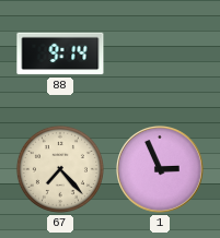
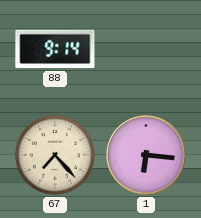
1: 2:56 -> 6:16 (147, 156)
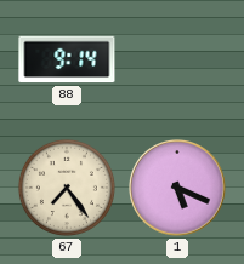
67: 7:23 -> 7:24 (67, 188)
1: 6:16 -> 5:19 (178, 189)
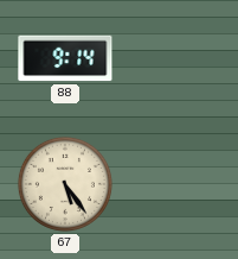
67: 7:24 -> 5:24 (65, 184)
1: 5:19 -> none (178, 189)
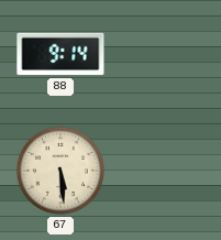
67: 5:24 -> 5:29 (60, 171)
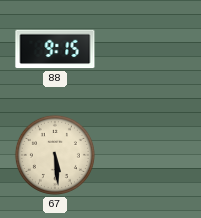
88: 9:14 -> 9:15 (55, 49)
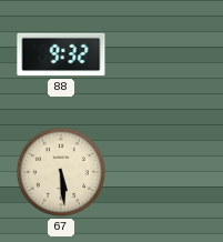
88: 9:15 -> 9:32 (61, 54)
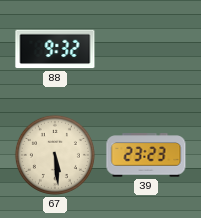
39: none -> 23:23 (146, 155)
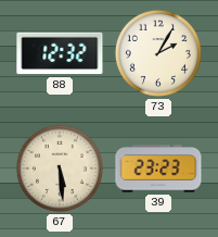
88: 9:32 -> 12:32 (60, 53)
73: none -> 2:05 (158, 53)
